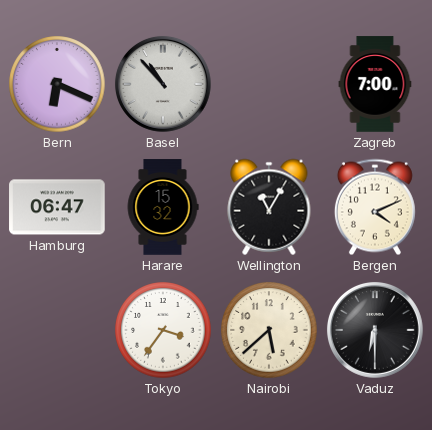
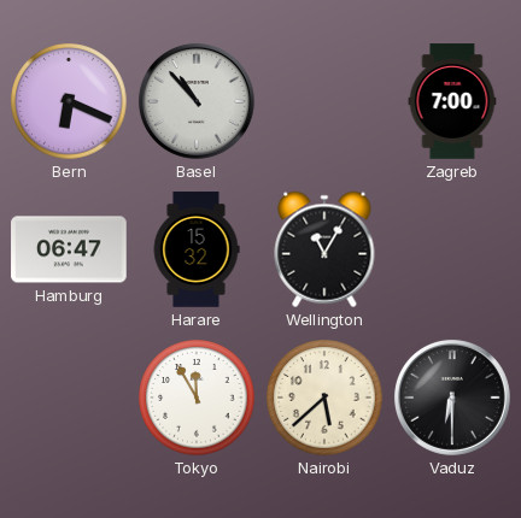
Bergen: 4:11 -> none (375, 207)
Tokyo: 3:36 -> 11:55 (197, 398)
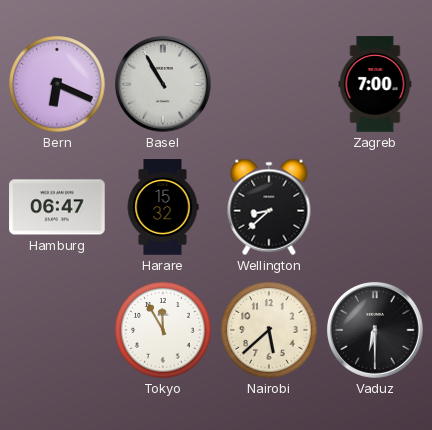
Basel: 10:53 -> 10:55 (163, 84)
Wellington: 11:05 -> 8:38 (269, 207)
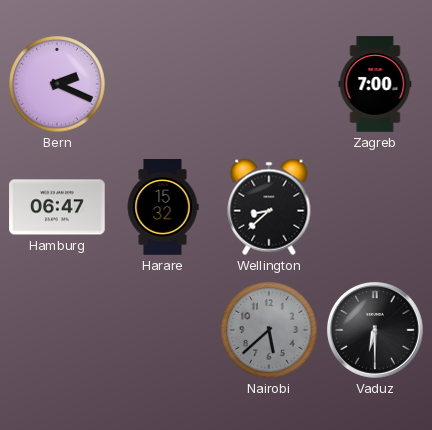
Bern: 6:19 -> 2:19 (57, 84)
Basel: 10:55 -> none (163, 84)
Tokyo: 11:55 -> none (163, 330)
Nairobi dial: cream -> grey (269, 330)
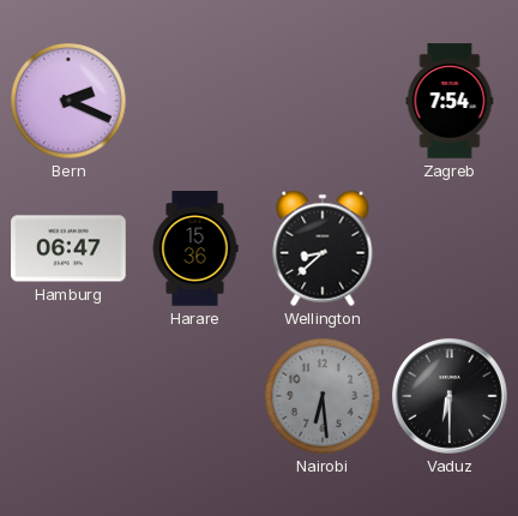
Zagreb: 7:00 -> 7:54 (450, 101)
Harare: 15:32 -> 15:36 (195, 248)
Nairobi: 5:38 -> 6:29 (323, 396)
